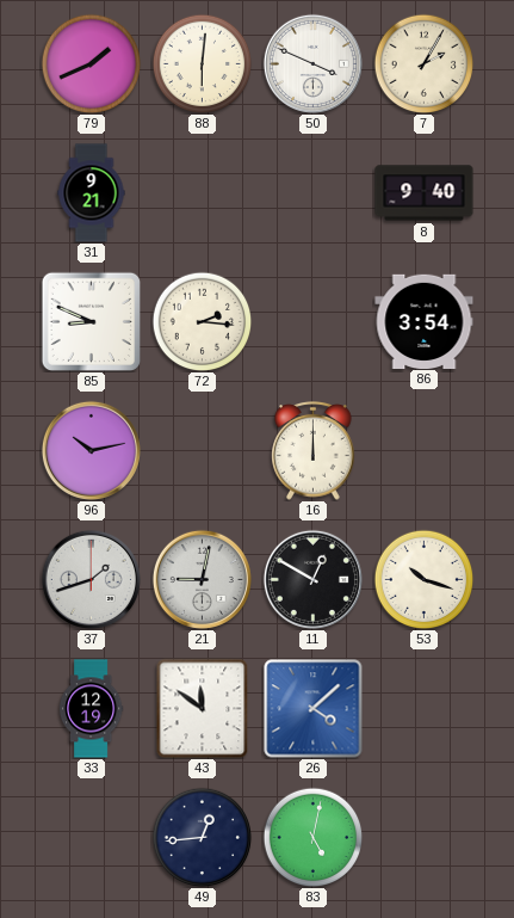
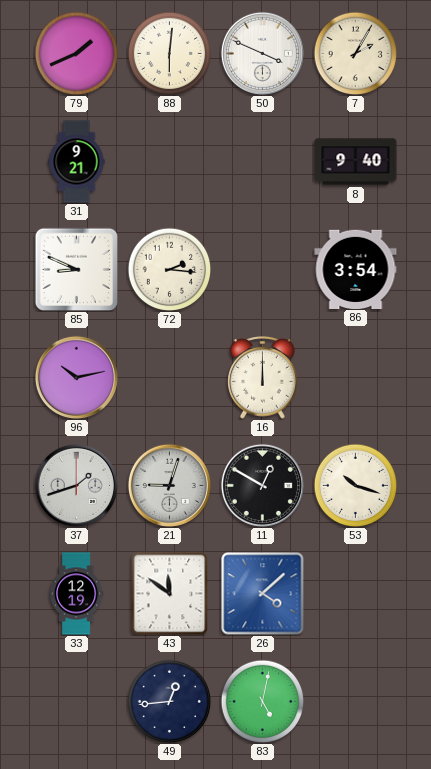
21: 9:02 -> 9:03 (169, 485)
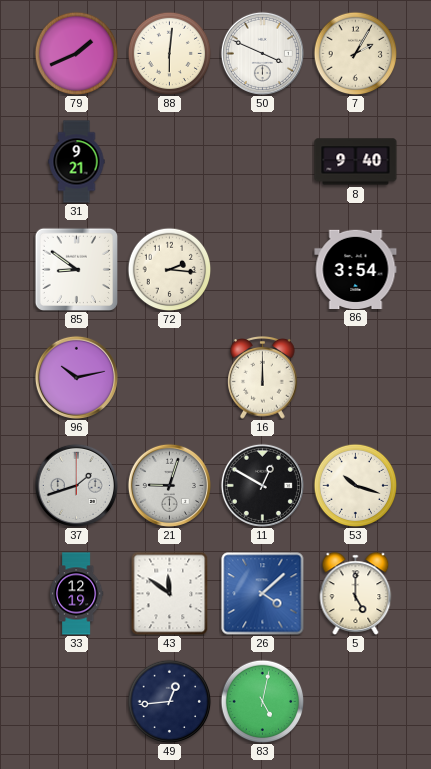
85: 8:49 -> 8:51 (76, 269)
5: none -> 5:00 (356, 594)
